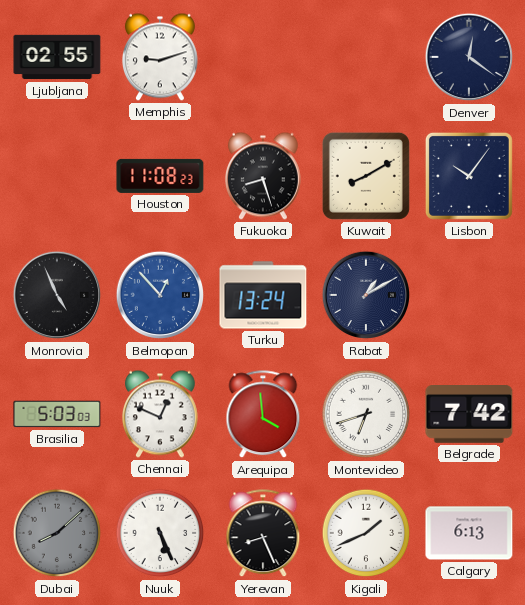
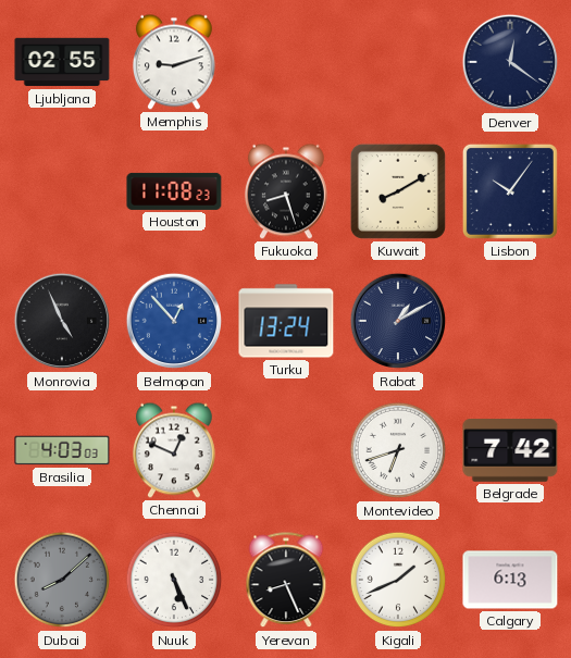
Brasilia: 5:03 -> 4:03 (62, 450)
Arequipa: 3:59 -> none (263, 415)
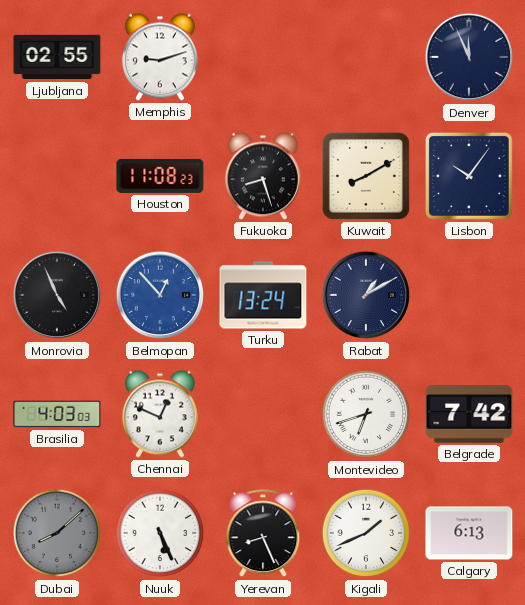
Denver: 12:21 -> 11:56 (469, 57)
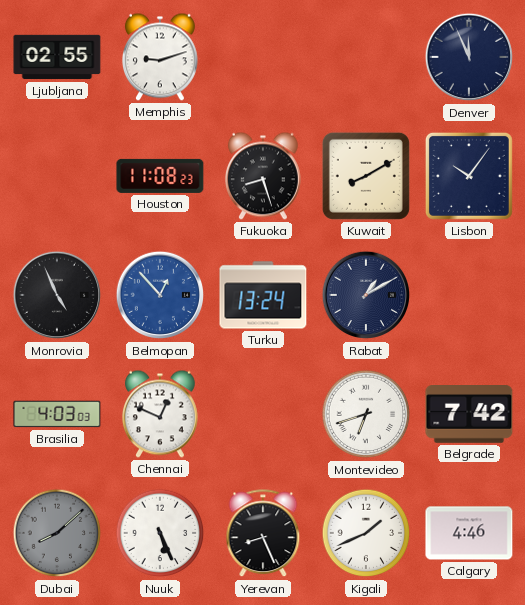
Calgary: 6:13 -> 4:46 (469, 533)
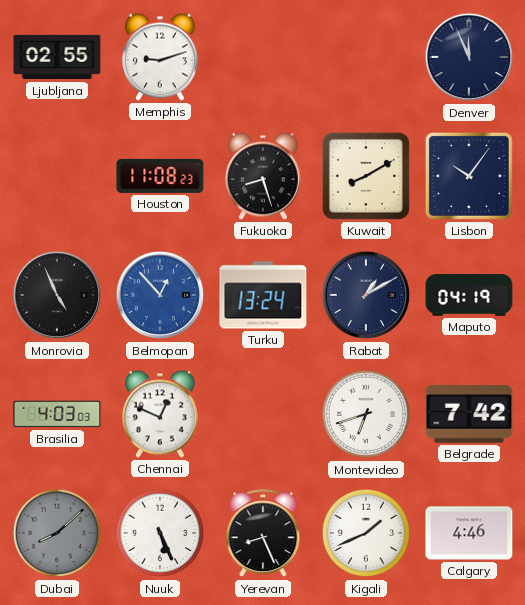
Maputo: none -> 04:19 (469, 295)
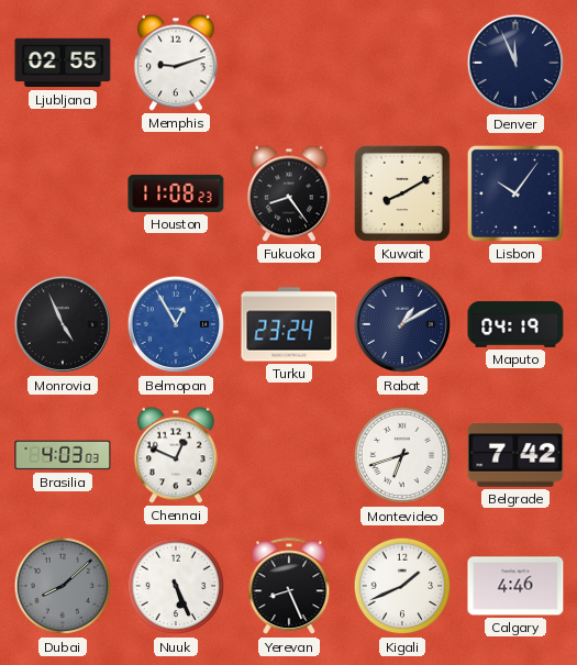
Fukuoka: 8:27 -> 8:24 (289, 193)
Belmopan: 12:53 -> 12:55 (176, 324)
Turku: 13:24 -> 23:24 (289, 324)
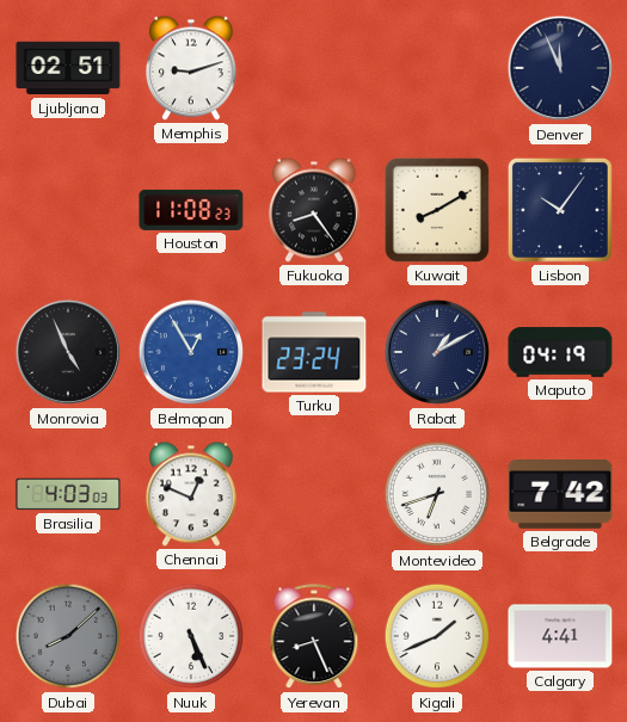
Ljubljana: 02:55 -> 02:51 (68, 68)
Calgary: 4:46 -> 4:41 (560, 636)
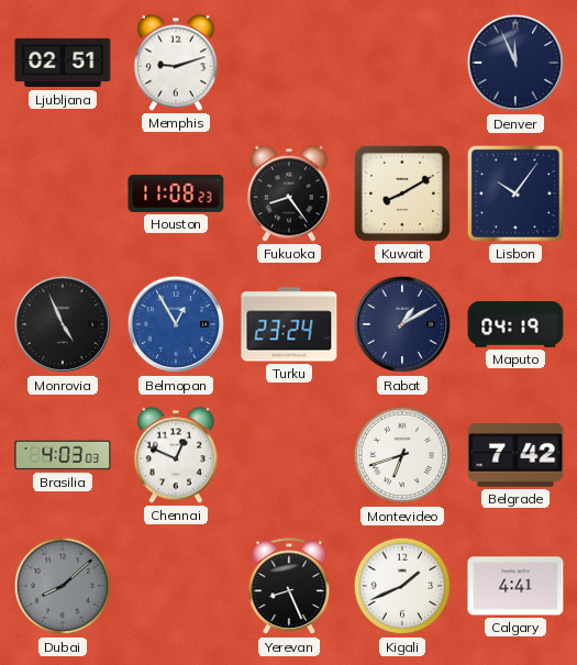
Nuuk: 5:26 -> none (191, 636)
